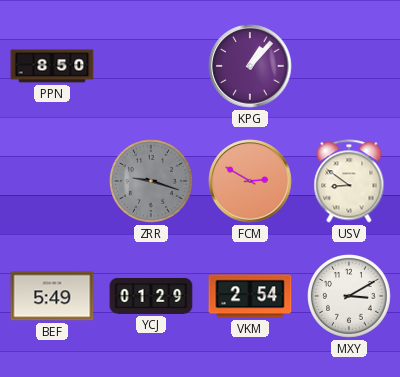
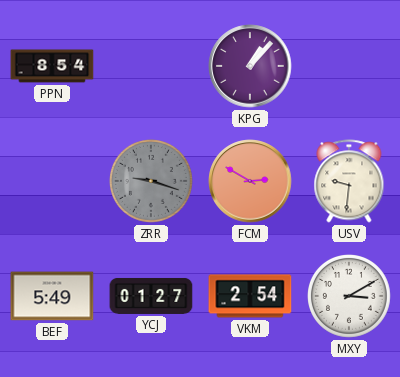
PPN: 8:50 -> 8:54 (52, 66)
USV: 8:51 -> 9:31 (349, 181)
YCJ: 01:29 -> 01:27 (151, 296)
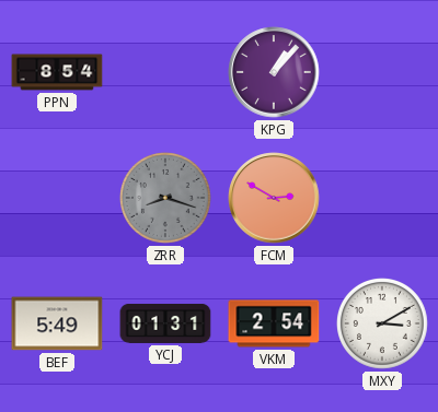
ZRR: 9:18 -> 8:18 (166, 199)
USV: 9:31 -> none (349, 181)
YCJ: 01:27 -> 01:31 (165, 323)
